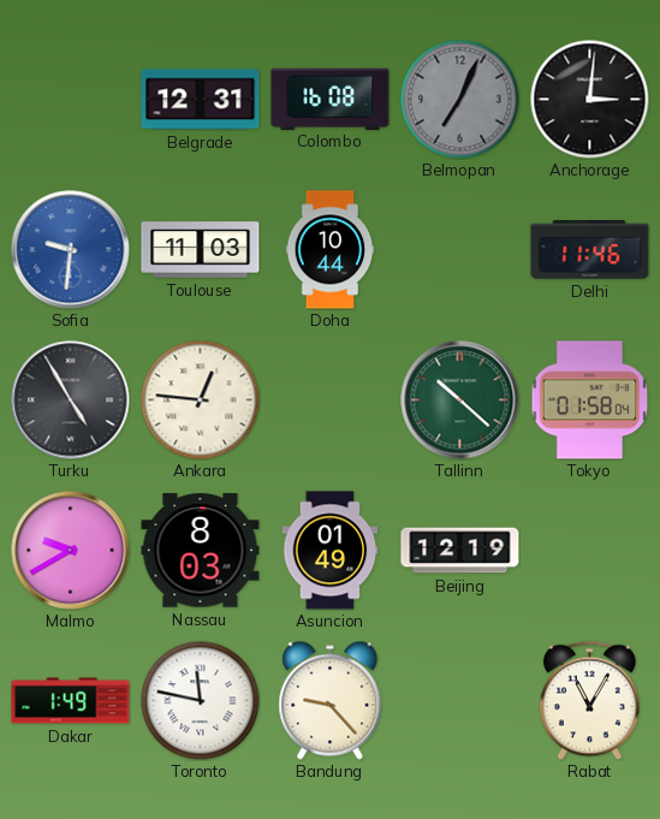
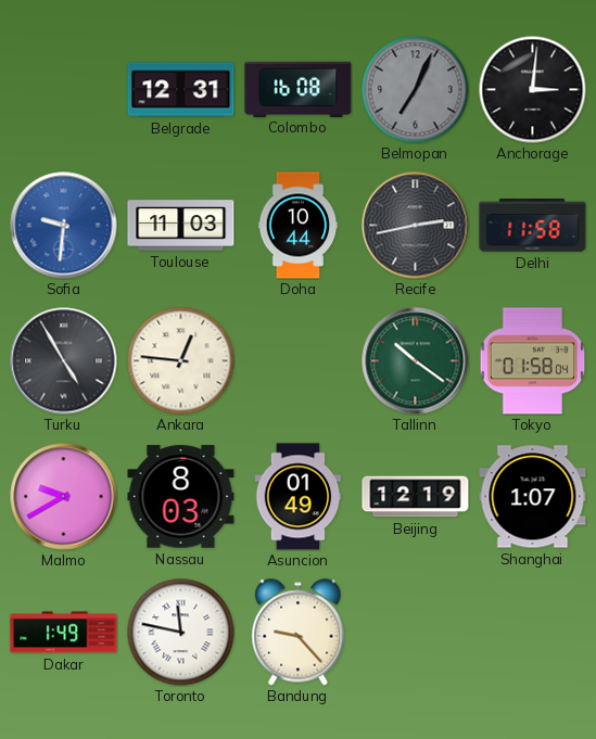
Recife: none -> 2:43 (416, 226)
Delhi: 11:46 -> 11:58 (533, 226)
Tallinn: 10:22 -> 10:21 (416, 361)
Shanghai: none -> 1:07 (533, 497)
Rabat: 11:05 -> none (589, 700)
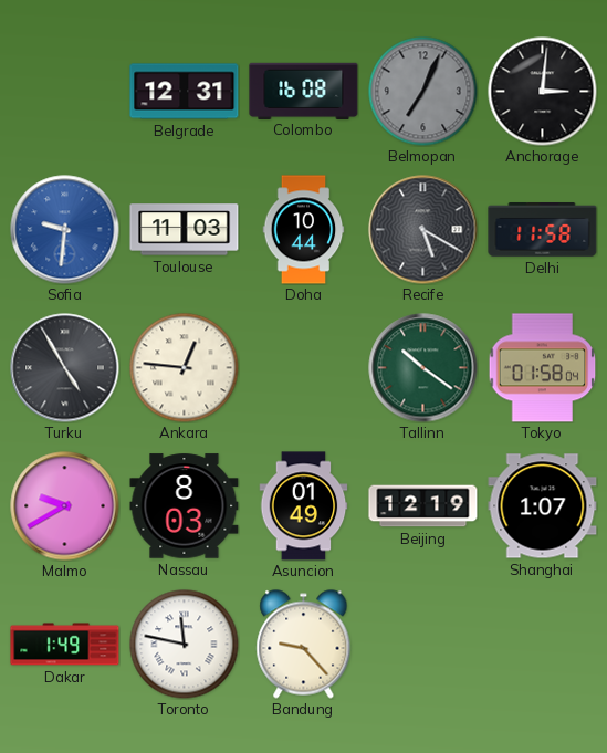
Recife: 2:43 -> 5:20 (423, 230)
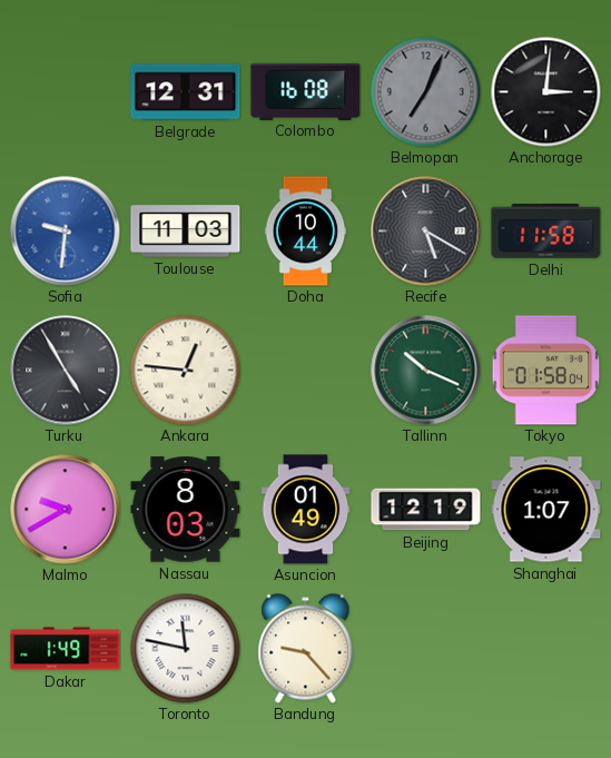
Tallinn: 10:21 -> 10:19 (426, 371)
